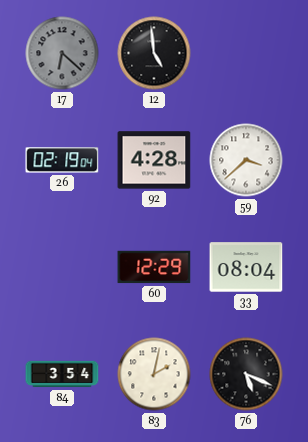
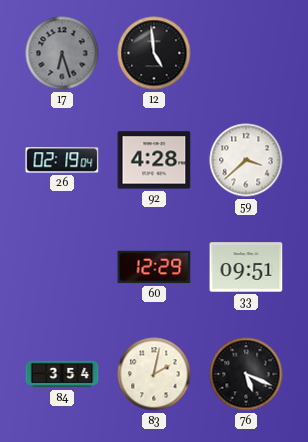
17: 6:22 -> 6:27 (62, 53)
33: 08:04 -> 09:51 (246, 267)
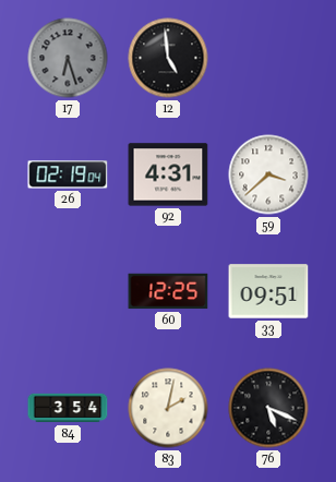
92: 4:28 -> 4:31 (168, 174)
60: 12:29 -> 12:25 (168, 291)
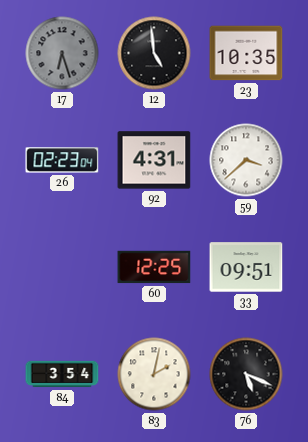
23: none -> 10:35 (246, 53)
26: 02:19 -> 02:23 (62, 160)
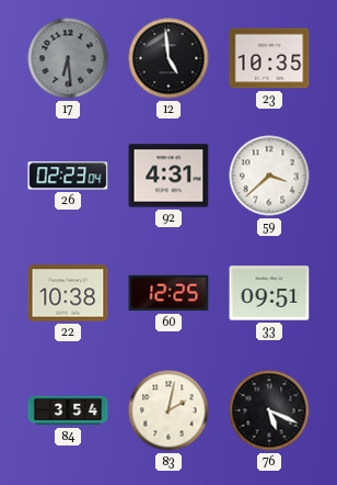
17: 6:27 -> 6:29 (68, 58)
22: none -> 10:38 (68, 293)
